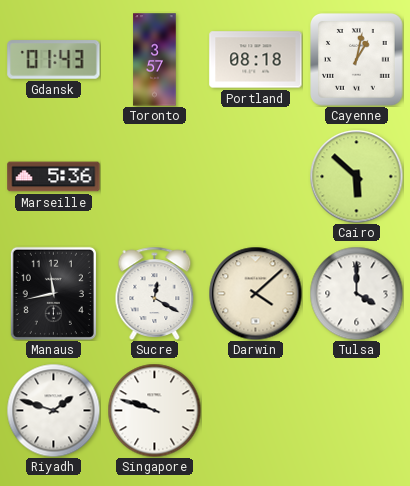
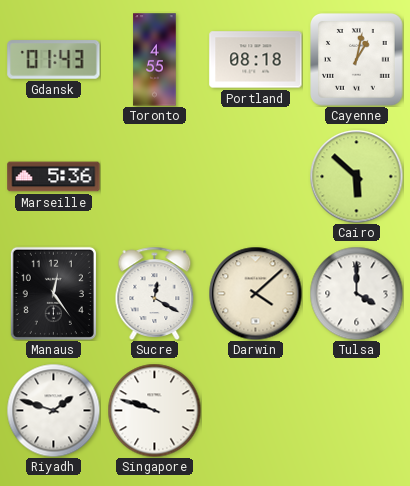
Toronto: 3:57 -> 4:55 (155, 60)
Manaus: 11:43 -> 12:24 (53, 293)
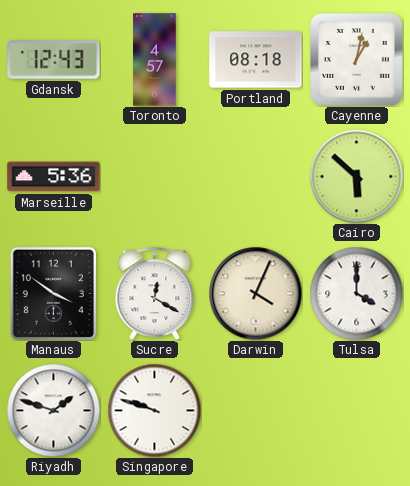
Gdansk: 01:43 -> 12:43 (54, 60)
Toronto: 4:55 -> 4:57 (155, 60)
Manaus: 12:24 -> 3:51 (53, 293)
Darwin: 4:08 -> 4:04 (255, 293)
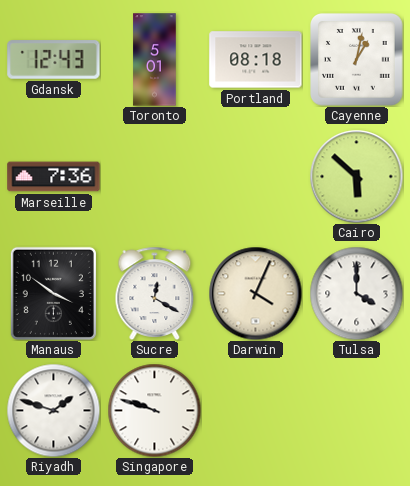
Toronto: 4:57 -> 5:01 (155, 60)
Marseille: 5:36 -> 7:36 (54, 177)
